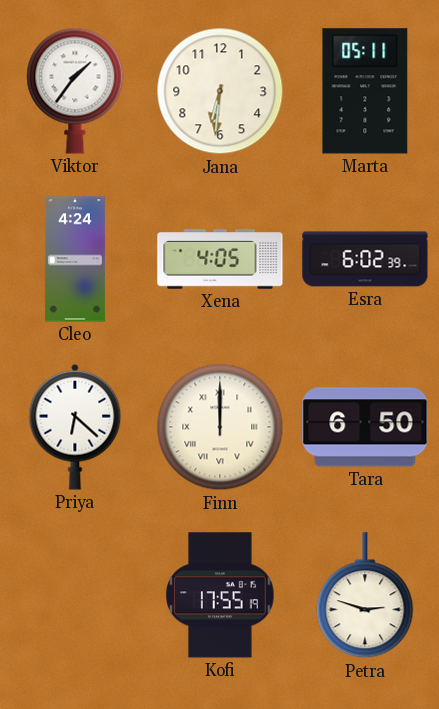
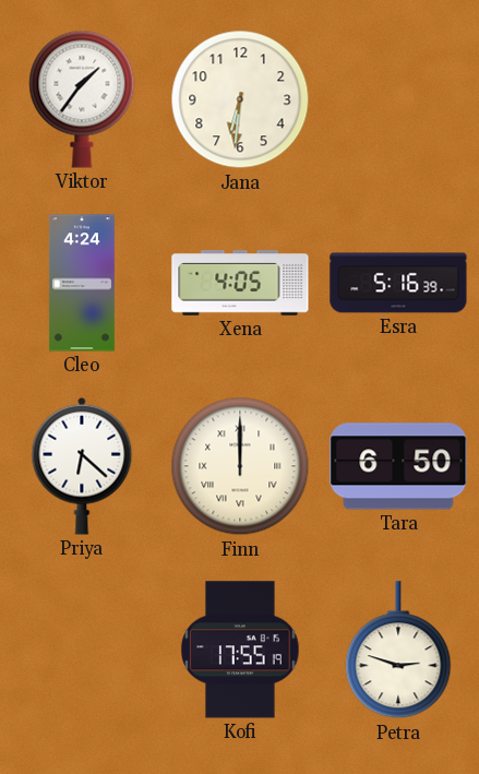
Marta: 05:11 -> none (365, 91)
Esra: 6:02 -> 5:16 (398, 283)
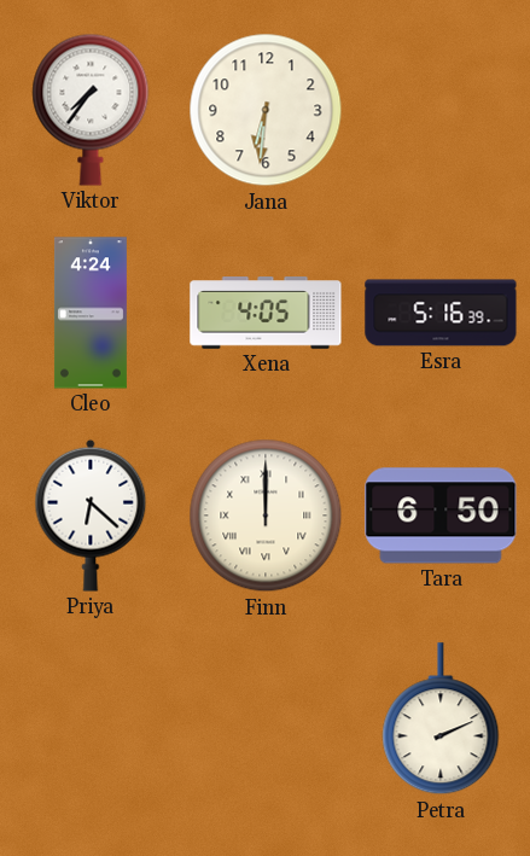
Viktor: 1:36 -> 7:36 (91, 110)
Kofi: 17:55 -> none (240, 650)
Petra: 2:48 -> 2:11 (441, 720)
